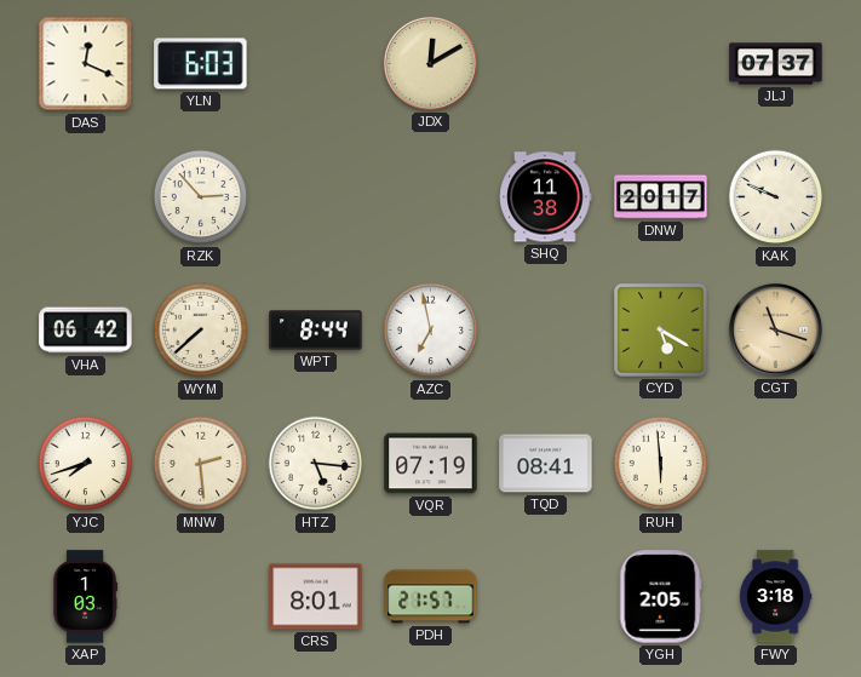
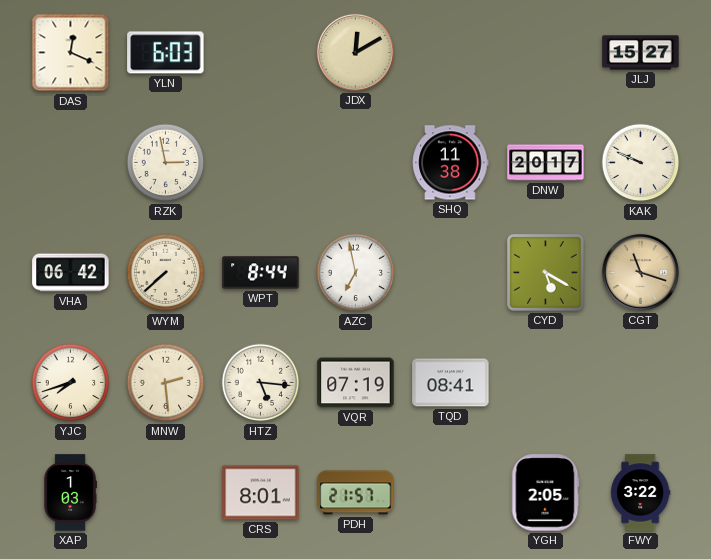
JLJ: 07:37 -> 15:27 (641, 53)
RZK: 2:53 -> 2:58 (166, 163)
RUH: 5:59 -> none (661, 464)
FWY: 3:18 -> 3:22 (640, 493)
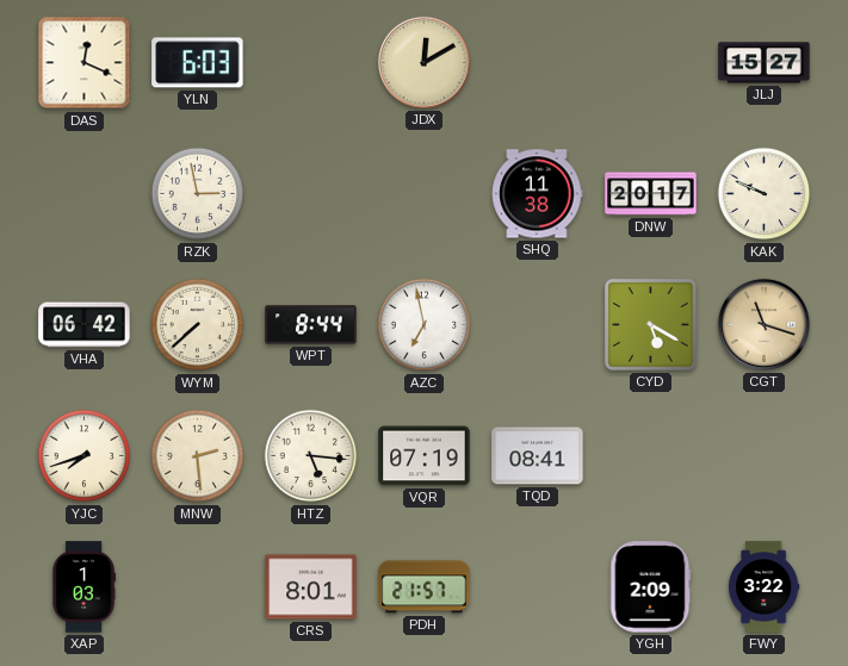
YGH: 2:05 -> 2:09 (650, 587)
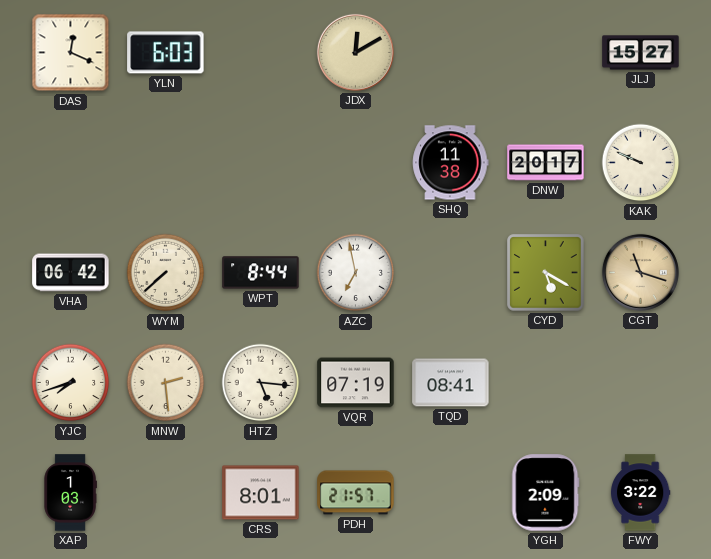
RZK: 2:58 -> none (198, 194)
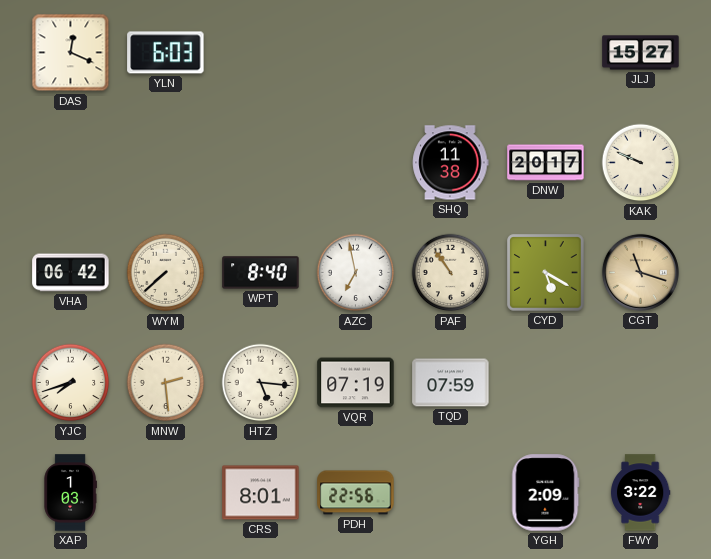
JDX: 12:10 -> none (355, 52)
WPT: 8:44 -> 8:40 (261, 273)
PAF: none -> 10:54 (451, 273)
TQD: 08:41 -> 07:59 (451, 383)
PDH: 21:57 -> 22:56 (356, 493)
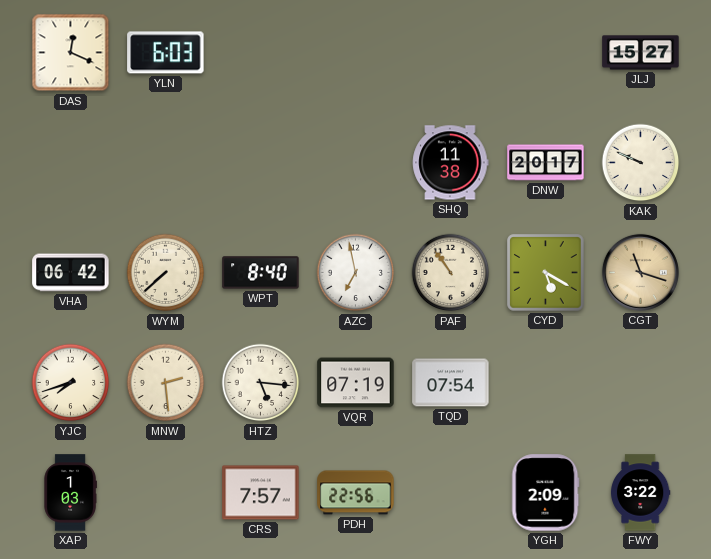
TQD: 07:59 -> 07:54 (451, 383)
CRS: 8:01 -> 7:57 (261, 493)
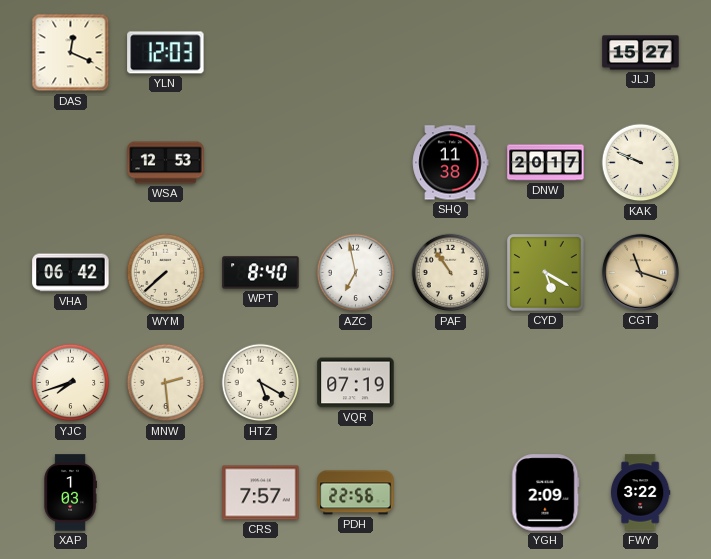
YLN: 6:03 -> 12:03 (166, 53)
WSA: none -> 12:53 (166, 163)
HTZ: 5:16 -> 5:20 (261, 383)
TQD: 07:54 -> none (451, 383)
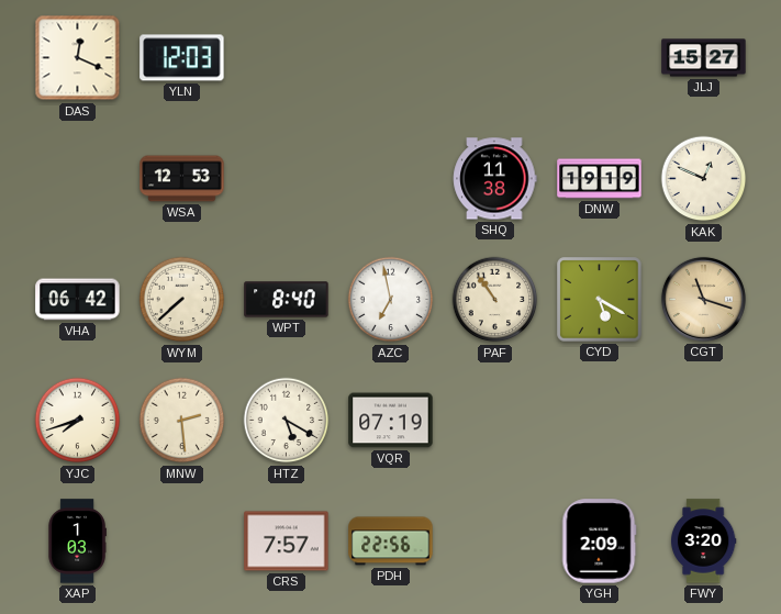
DNW: 20:17 -> 19:19 (600, 179)
KAK: 9:49 -> 12:49 (704, 179)
FWY: 3:22 -> 3:20 (703, 542)
